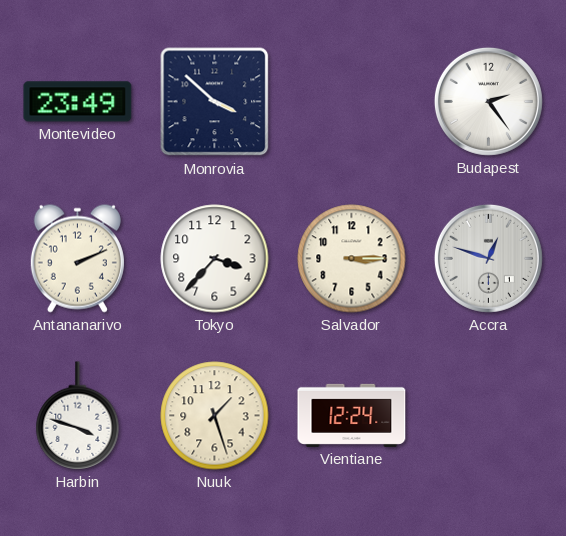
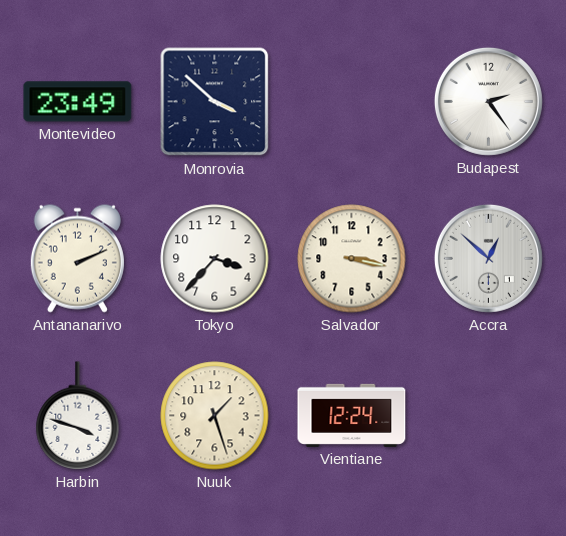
Salvador: 3:15 -> 3:17 (352, 259)
Accra: 12:48 -> 12:52 (488, 258)
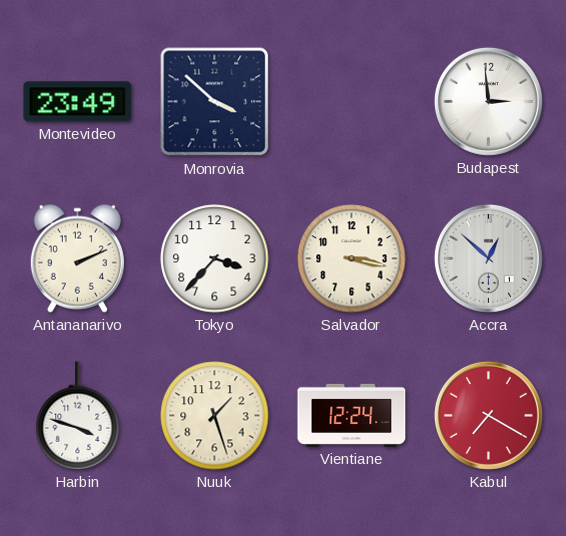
Budapest: 2:24 -> 2:59 (488, 101)
Kabul: none -> 7:20 (488, 415)
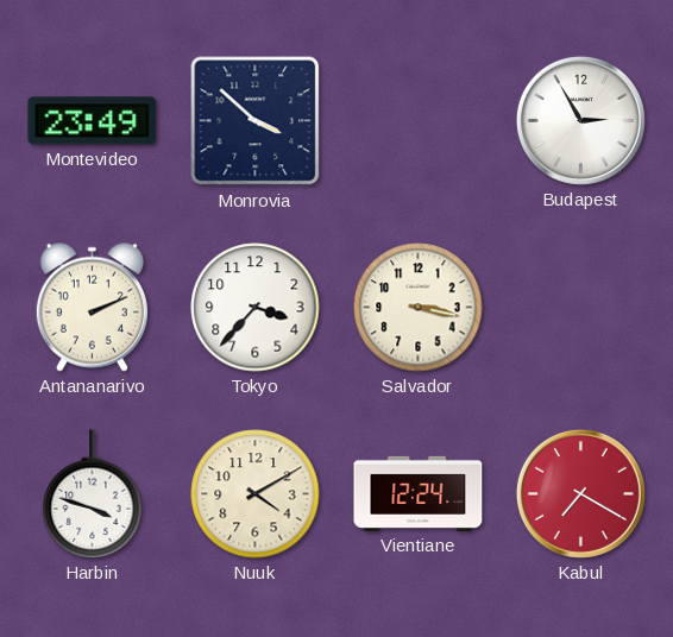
Budapest: 2:59 -> 2:55 (580, 120)
Accra: 12:52 -> none (488, 258)
Nuuk: 1:27 -> 4:10 (256, 494)
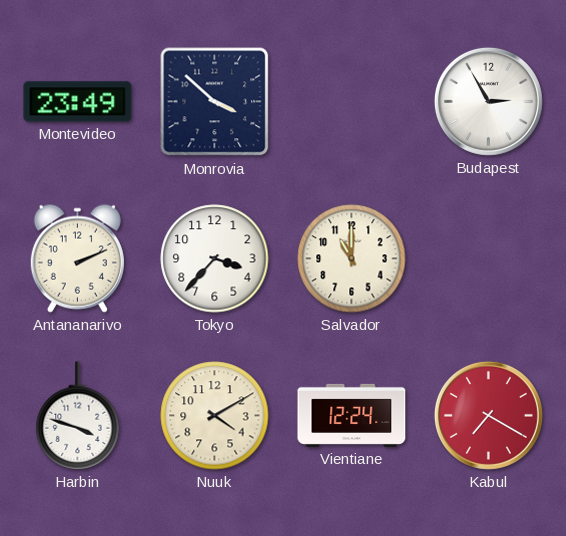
Salvador: 3:17 -> 11:00 (352, 259)
